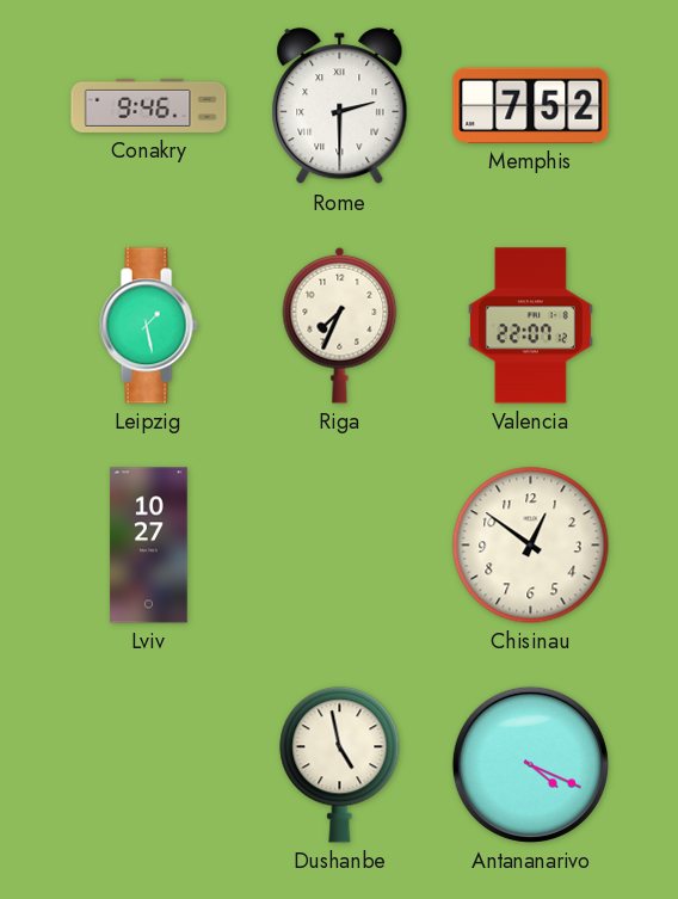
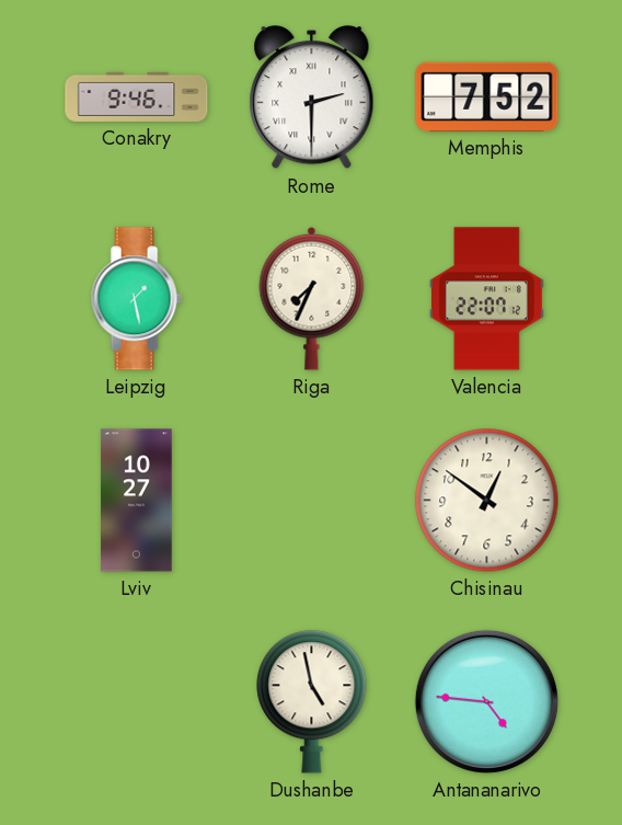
Antananarivo: 4:19 -> 4:46 (486, 701)
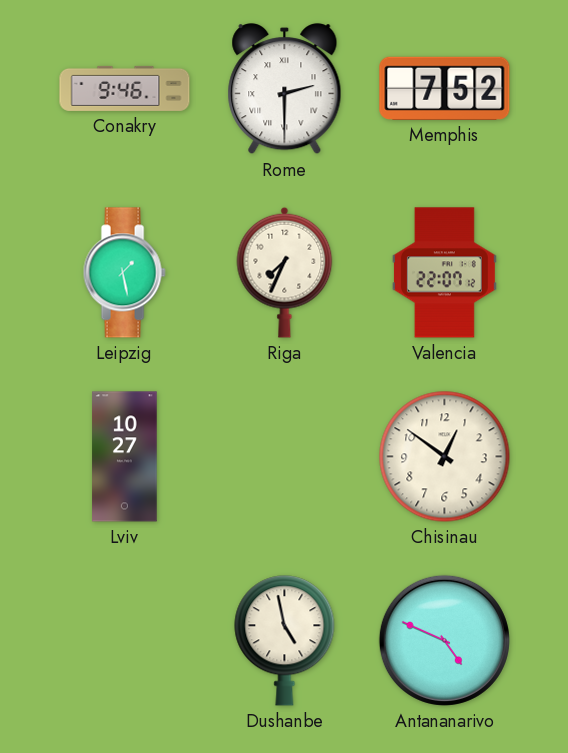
Antananarivo: 4:46 -> 4:49 (444, 640)
